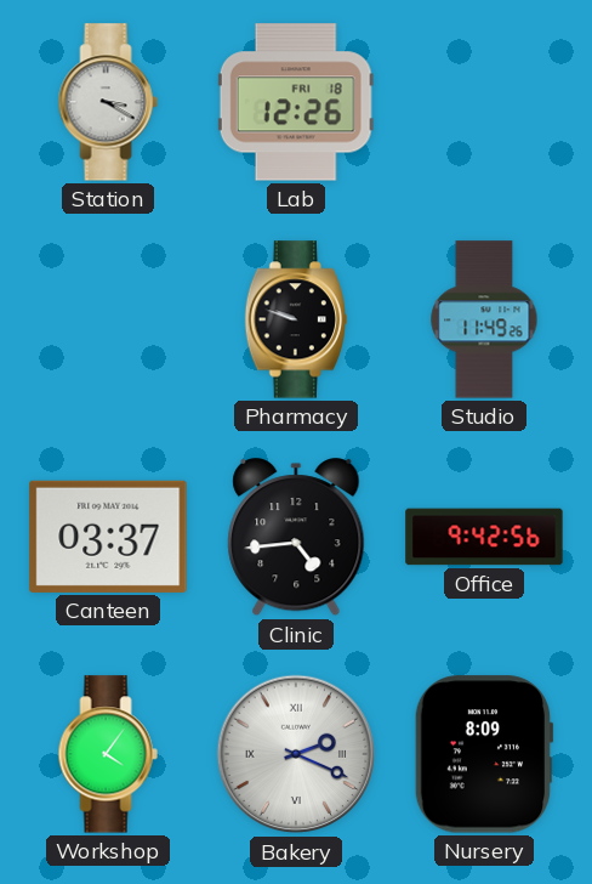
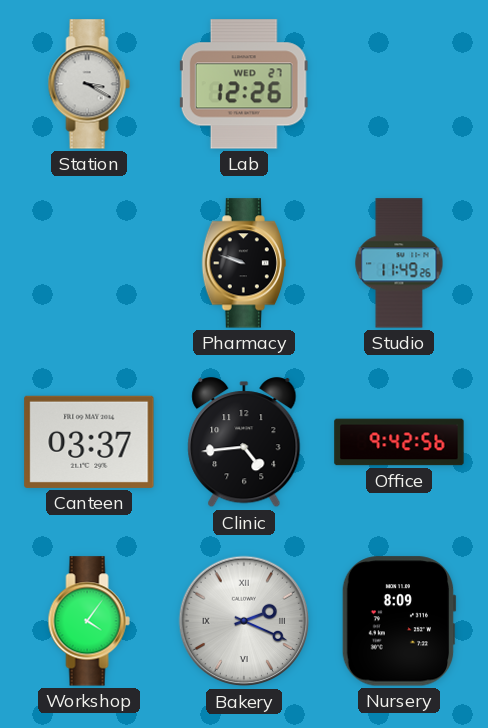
Lab date: FRI 18 -> WED 27 (244, 84)
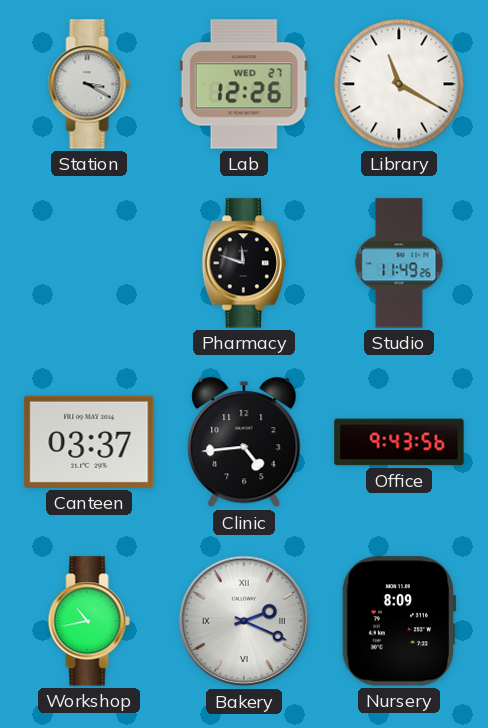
Library: none -> 11:20 (399, 84)
Pharmacy: 9:48 -> 11:48 (243, 263)
Office: 9:42 -> 9:43 (399, 442)
Workshop: 4:06 -> 10:43 (89, 621)
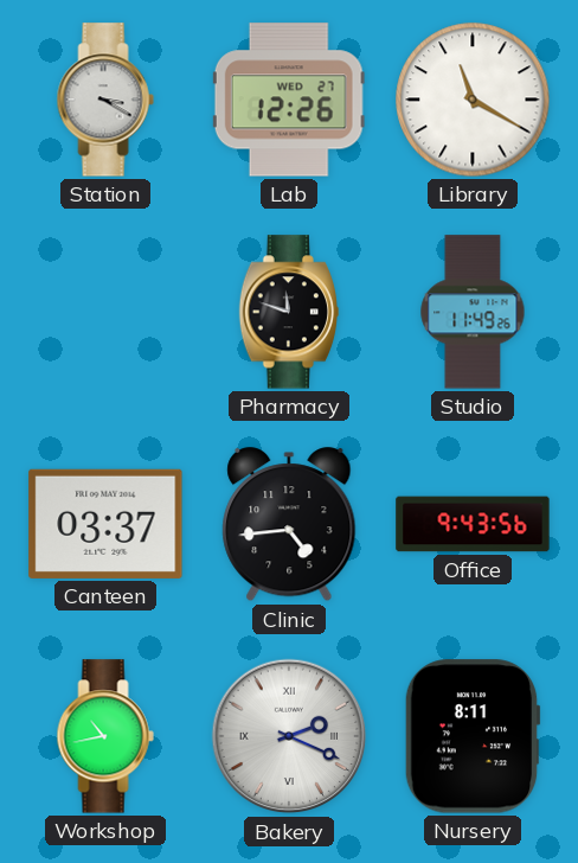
Nursery: 8:09 -> 8:11 (473, 736)
